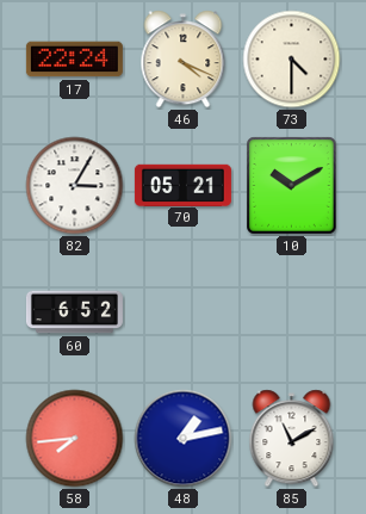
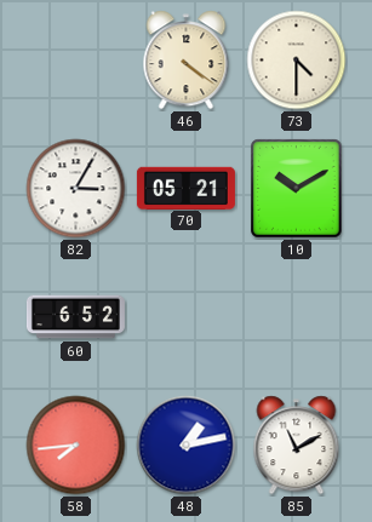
17: 22:24 -> none (74, 60)
46: 4:19 -> 4:21 (187, 61)
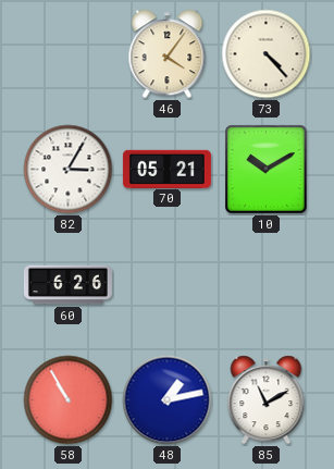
46: 4:21 -> 4:06 (168, 54)
73: 4:30 -> 4:23 (267, 54)
60: 6:52 -> 6:26 (67, 285)
58: 7:44 -> 10:55 (69, 400)
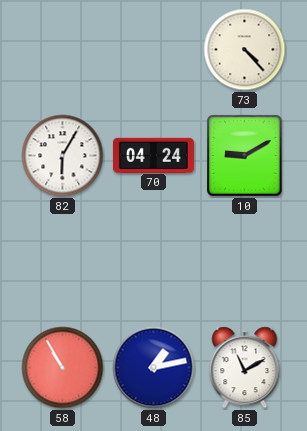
46: 4:06 -> none (168, 54)
82: 3:05 -> 6:05 (63, 156)
70: 05:21 -> 04:24 (153, 155)
10: 10:10 -> 9:10 (245, 156)
60: 6:26 -> none (67, 285)
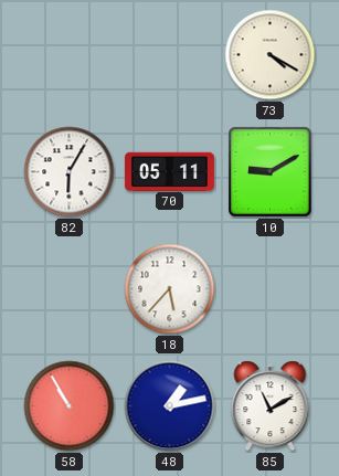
73: 4:23 -> 4:20 (271, 55)
70: 04:24 -> 05:11 (169, 171)
18: none -> 5:37 (170, 289)
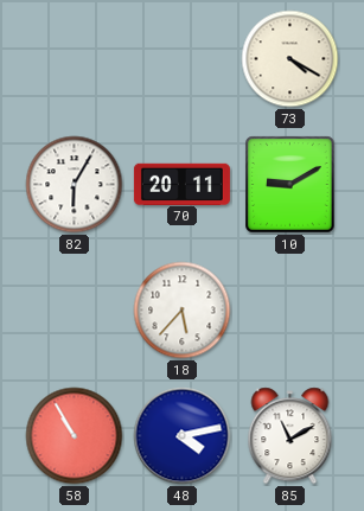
70: 05:11 -> 20:11 (181, 184)
48: 1:13 -> 4:13 (183, 436)
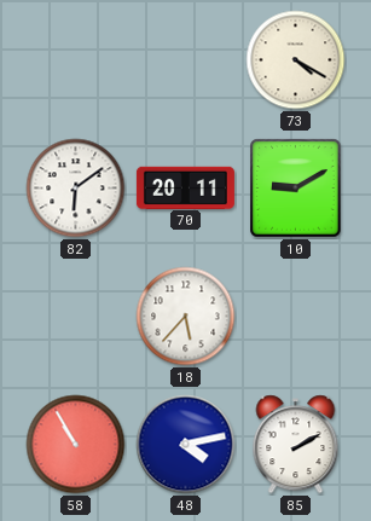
82: 6:05 -> 6:09 (76, 189)
85: 11:10 -> 2:10 (296, 445)
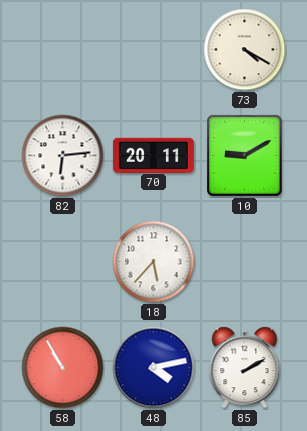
82: 6:09 -> 6:14 (63, 156)
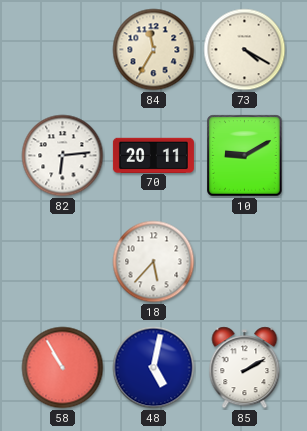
84: none -> 11:35 (154, 50)
48: 4:13 -> 5:02 (154, 368)
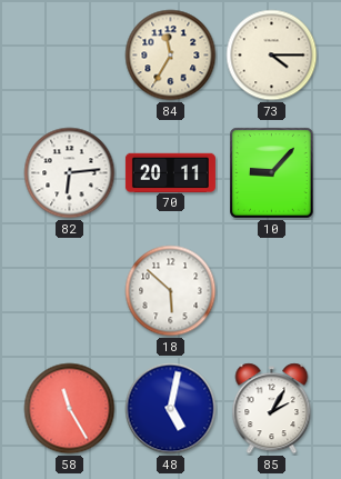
73: 4:20 -> 4:15 (272, 56)
10: 9:10 -> 9:07 (272, 173)
18: 5:37 -> 5:52 (171, 291)
58: 10:55 -> 11:25 (70, 409)
85: 2:10 -> 2:05 (272, 409)
